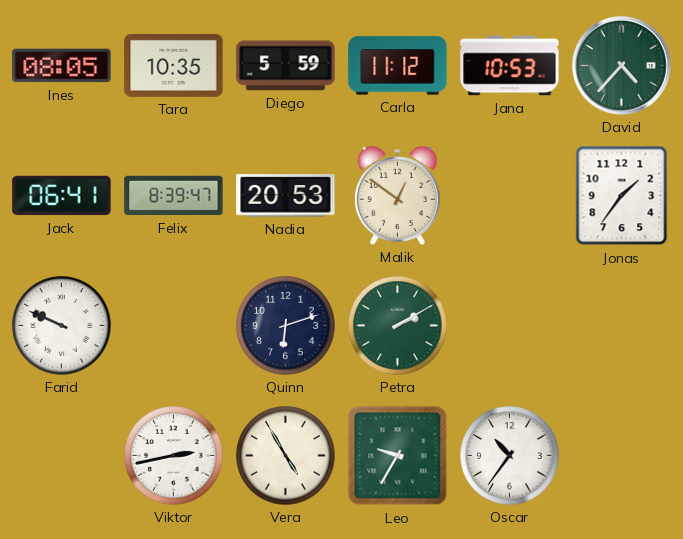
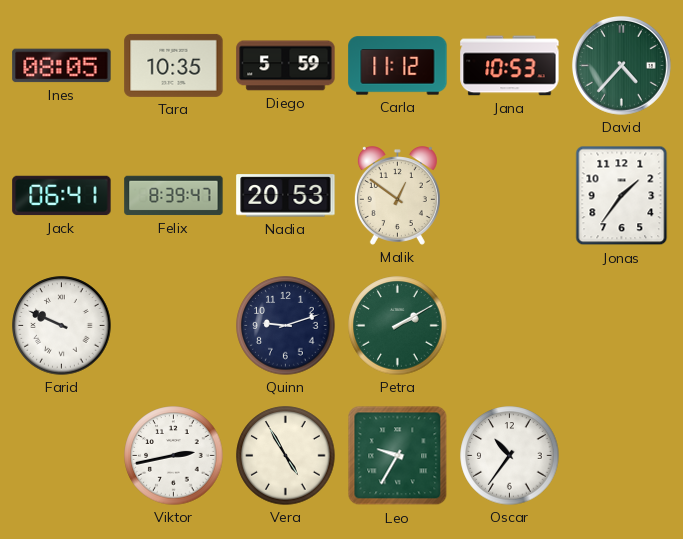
Quinn: 6:12 -> 9:12 (286, 326)
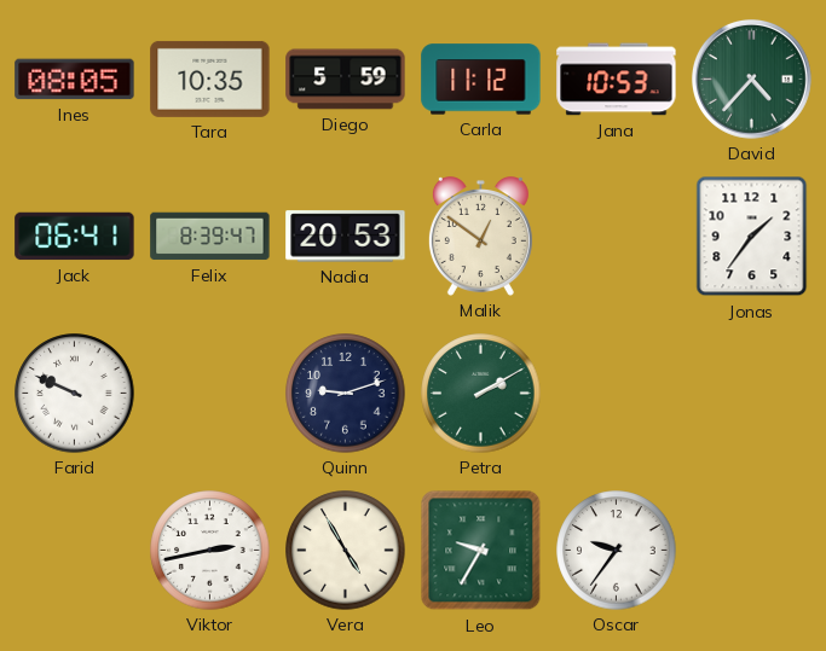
Oscar: 10:36 -> 9:36 (617, 551)
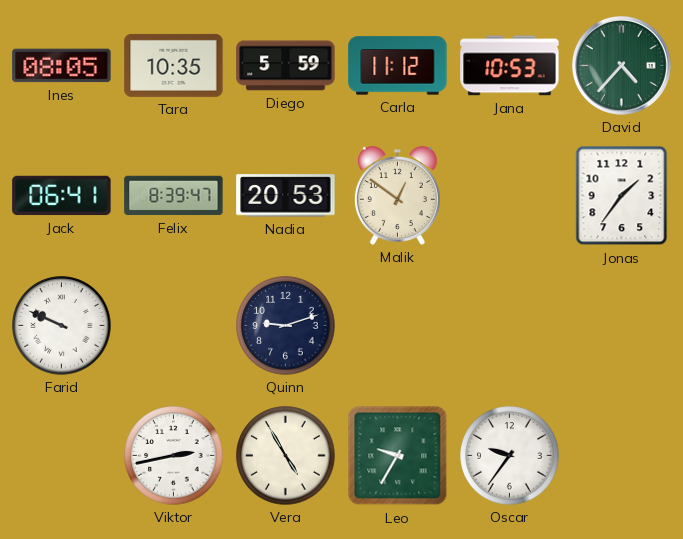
Petra: 2:10 -> none (481, 394)
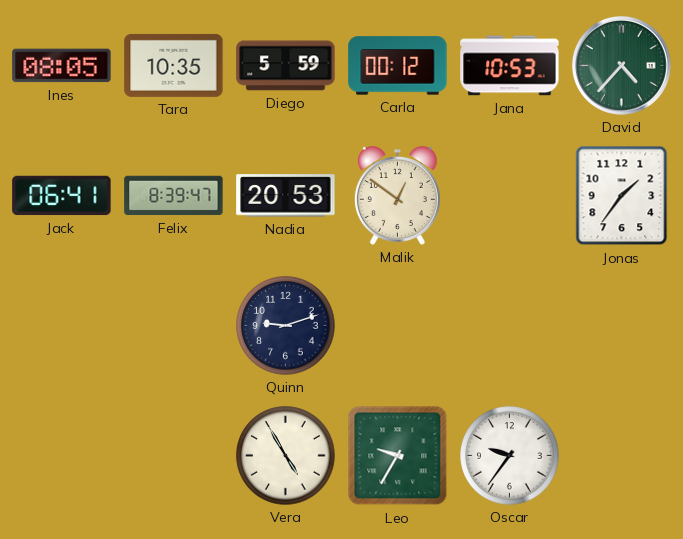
Carla: 11:12 -> 00:12 (398, 66)
Farid: 9:49 -> none (62, 326)
Viktor: 2:43 -> none (174, 456)
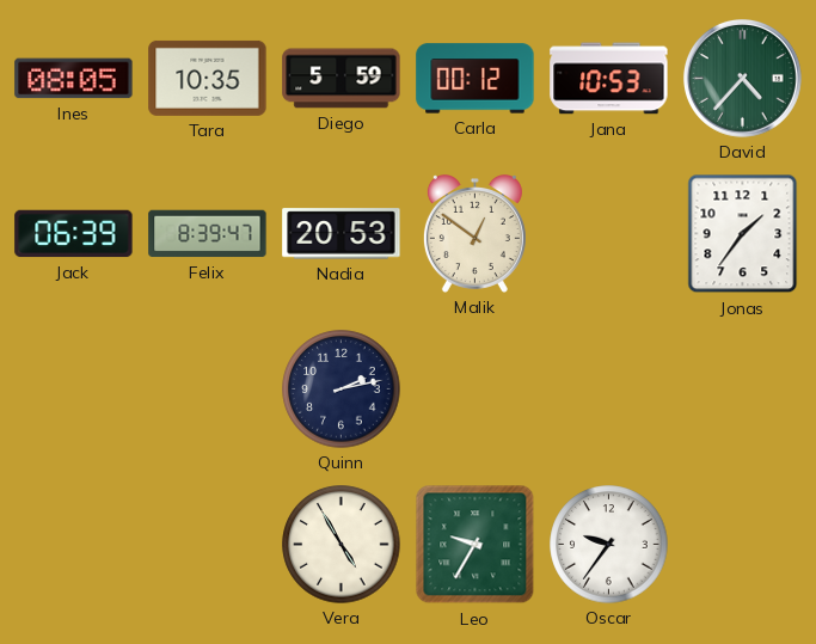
Jack: 06:41 -> 06:39 (74, 234)
Quinn: 9:12 -> 2:13 (342, 390)
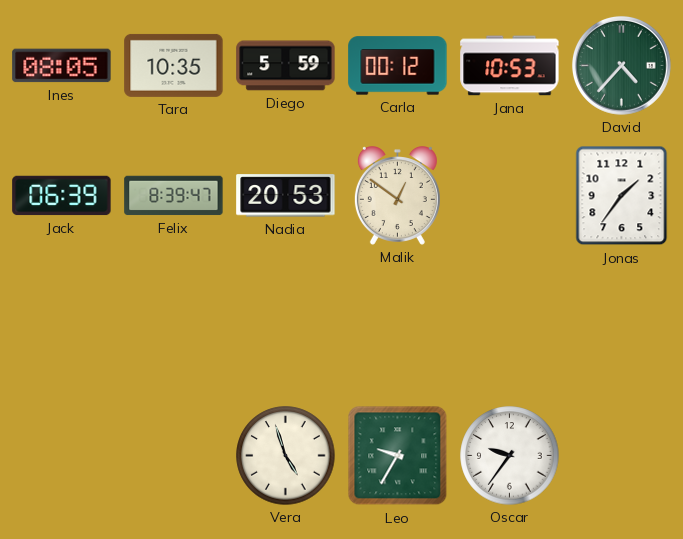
Quinn: 2:13 -> none (342, 390)
Vera: 4:55 -> 4:57 (286, 456)
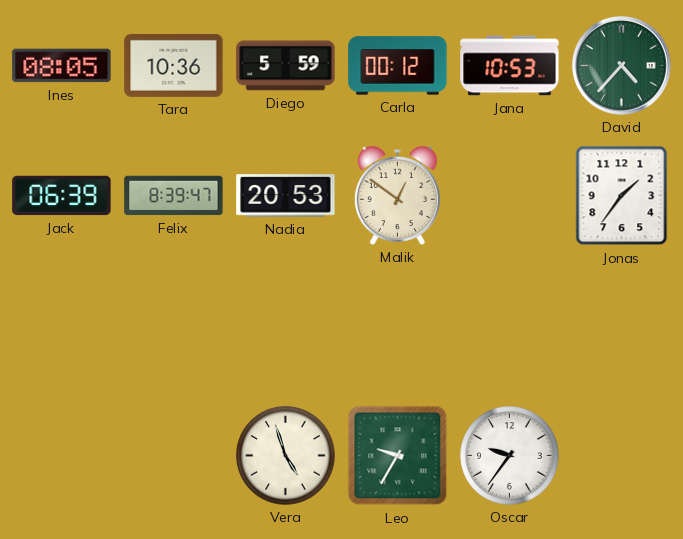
Tara: 10:35 -> 10:36 (174, 65)
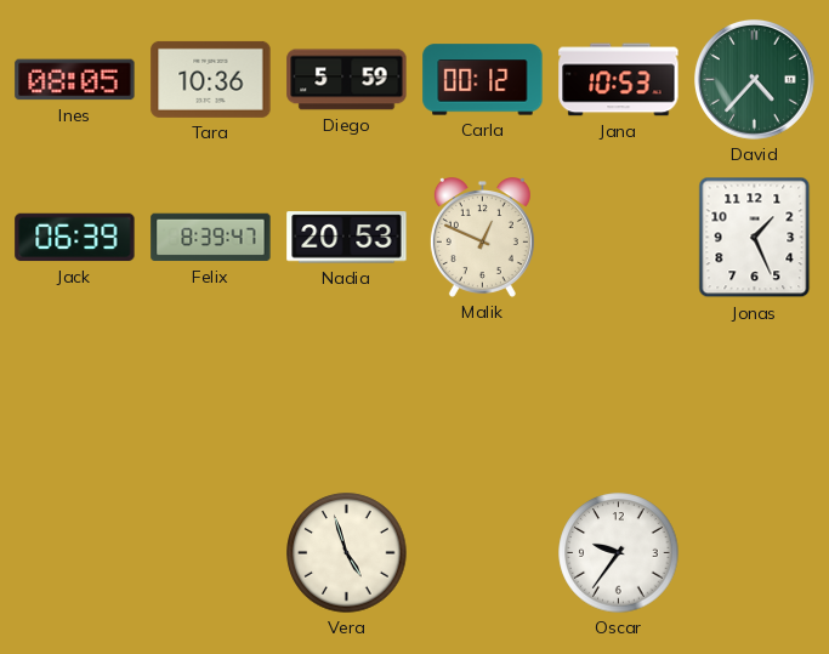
Malik: 12:51 -> 12:49 (482, 238)
Jonas: 1:36 -> 1:26 (755, 238)
Leo: 9:35 -> none (398, 456)
